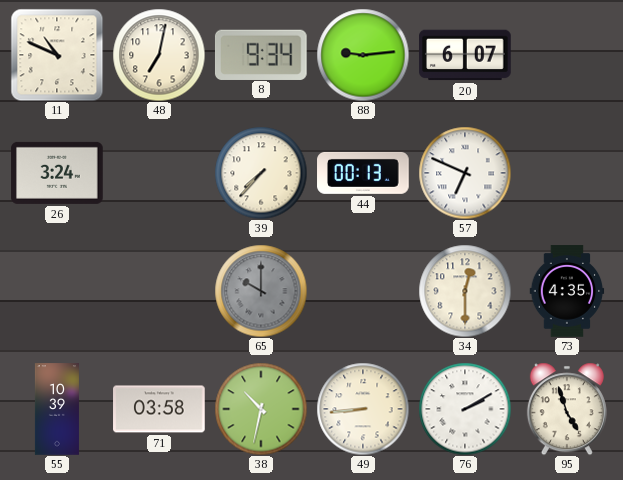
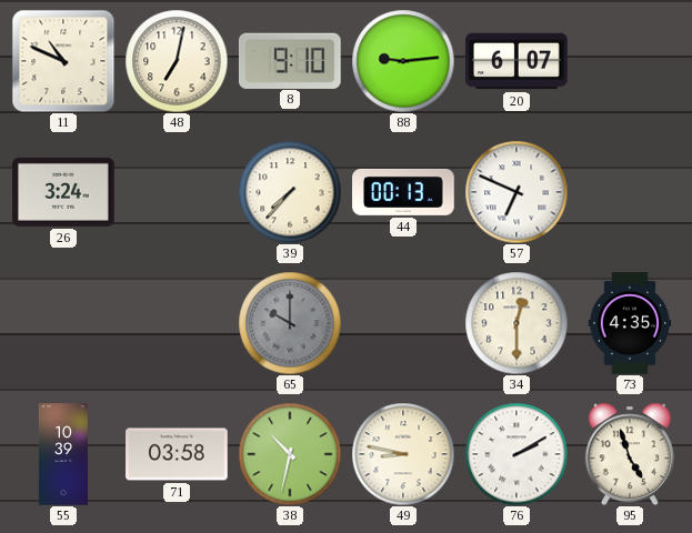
8: 9:34 -> 9:10 (290, 60)
49: 8:44 -> 8:47 (403, 454)
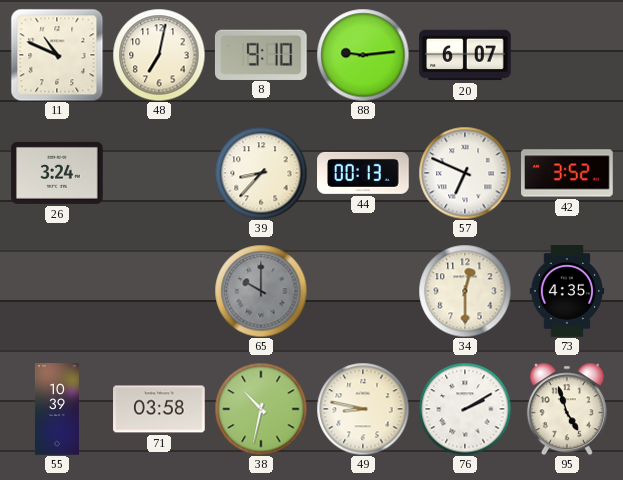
39: 7:37 -> 8:37 (261, 173)
42: none -> 3:52 (567, 173)
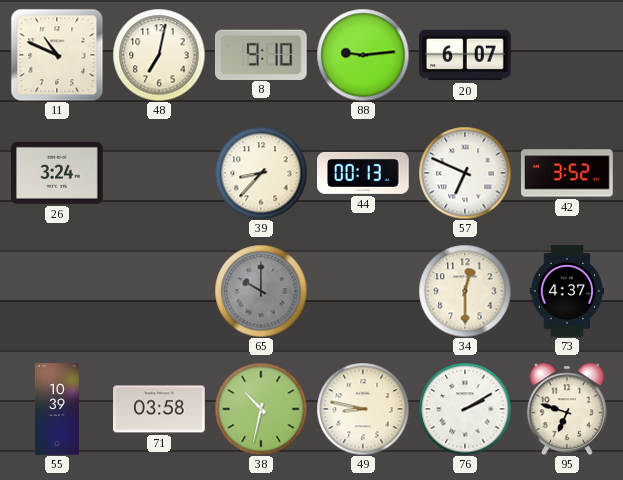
73: 4:35 -> 4:37 (567, 291)
95: 4:57 -> 6:48 (567, 409)
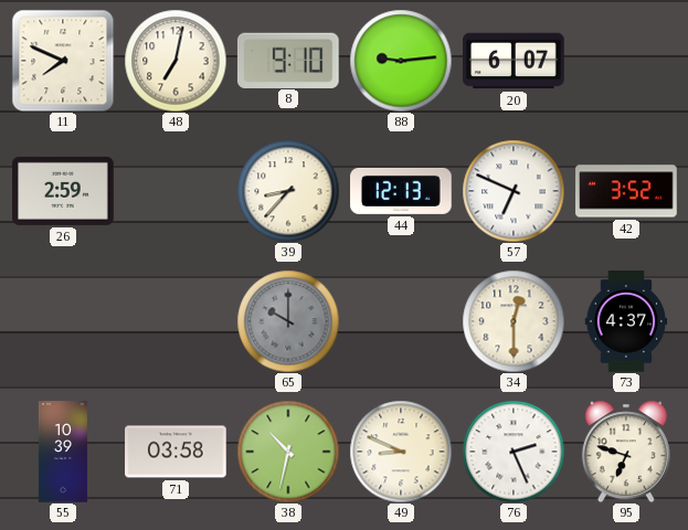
11: 10:49 -> 7:49 (63, 61)
26: 3:24 -> 2:59 (63, 191)
44: 00:13 -> 12:13 (401, 191)
49: 8:47 -> 8:49 (401, 452)
76: 2:10 -> 2:26 (514, 452)
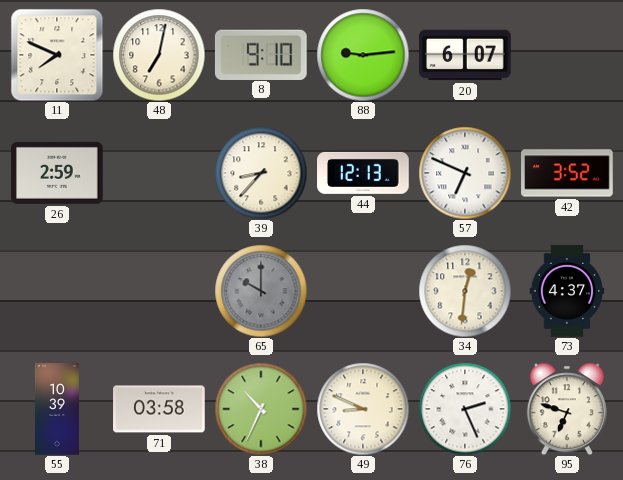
34: 12:30 -> 12:31 (465, 291)
38: 10:32 -> 10:34 (261, 409)
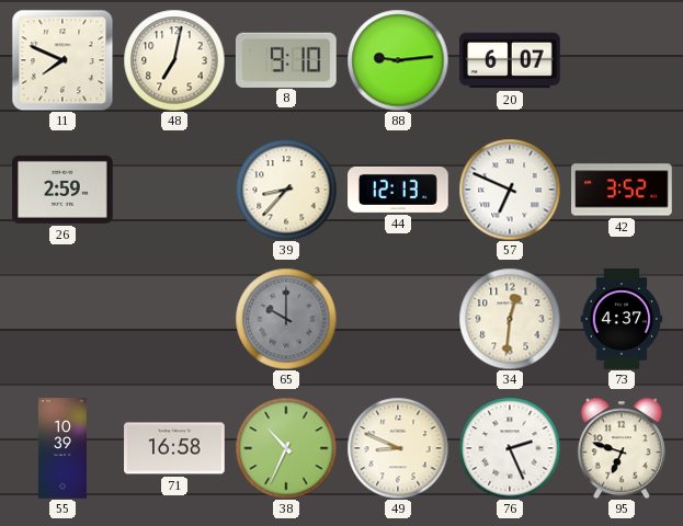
71: 03:58 -> 16:58 (174, 448)
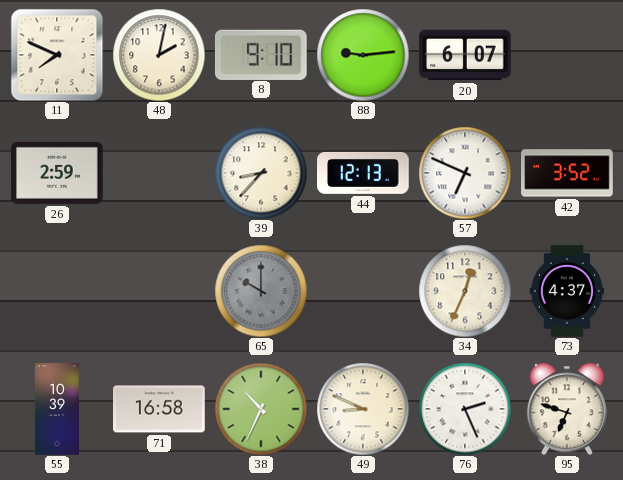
48: 7:02 -> 2:02 (159, 55)
34: 12:31 -> 12:34 (465, 291)
